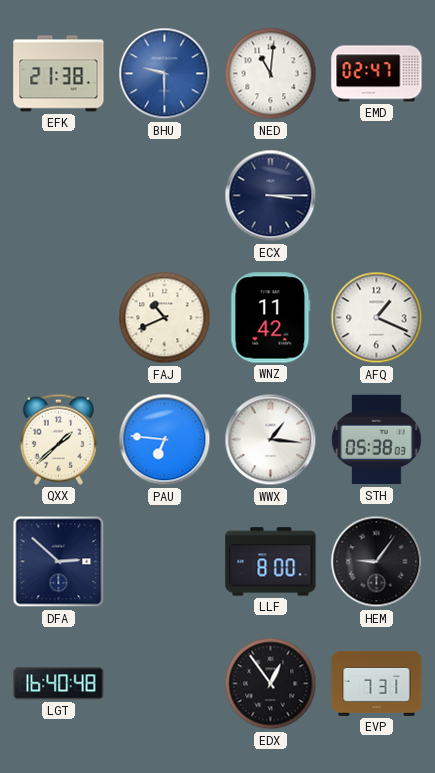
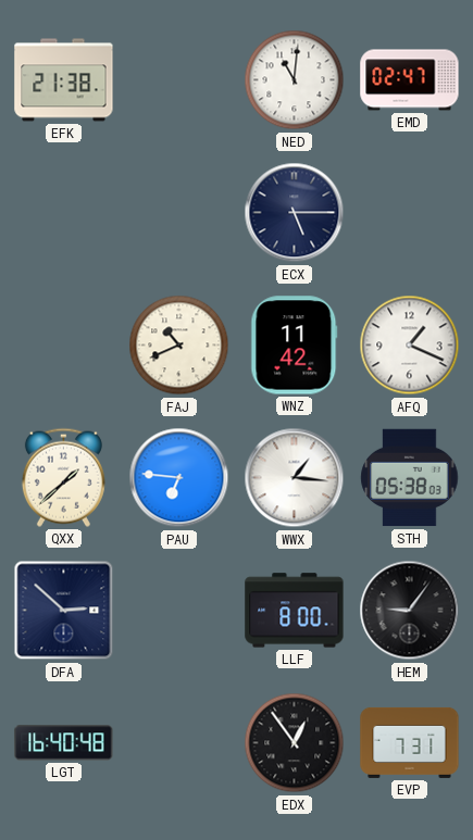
BHU: 9:30 -> none (165, 74)
ECX: 3:15 -> 5:15 (295, 213)
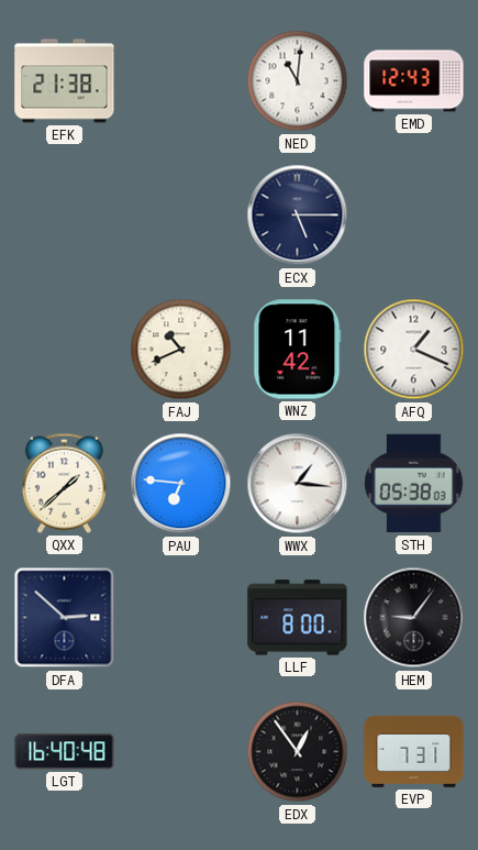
EMD: 02:47 -> 12:43 (414, 81)
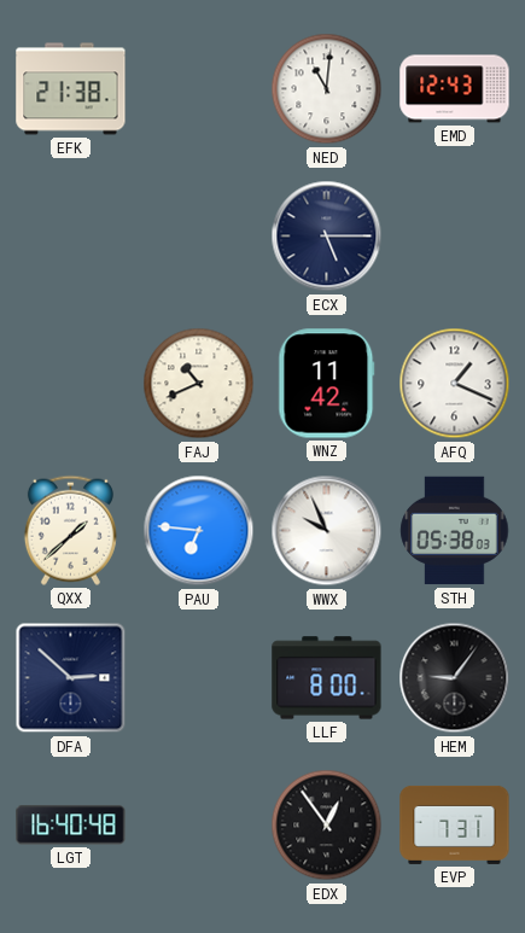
WWX: 1:16 -> 9:56 (327, 531)
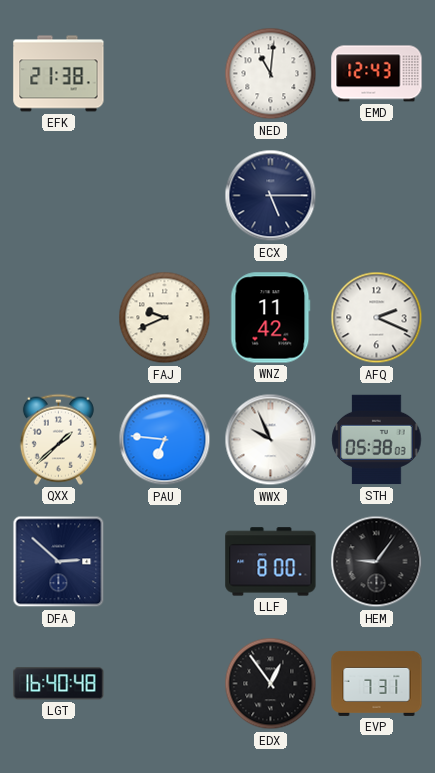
FAJ: 10:41 -> 9:41 (165, 318)
AFQ: 1:19 -> 2:19 (377, 318)
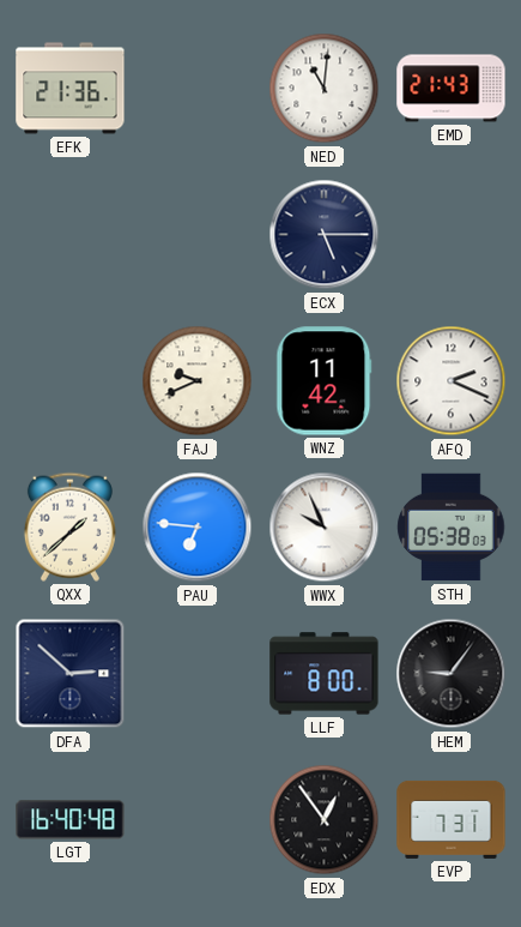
EFK: 21:38 -> 21:36 (71, 89)
EMD: 12:43 -> 21:43 (452, 89)
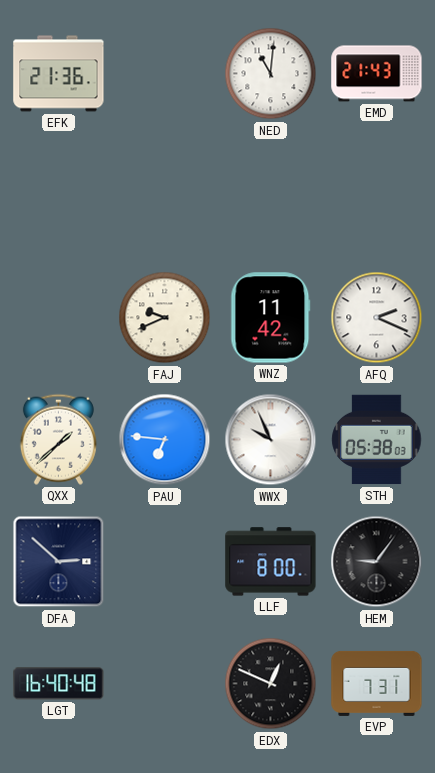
ECX: 5:15 -> none (325, 235)
EDX: 12:54 -> 12:49 (271, 684)
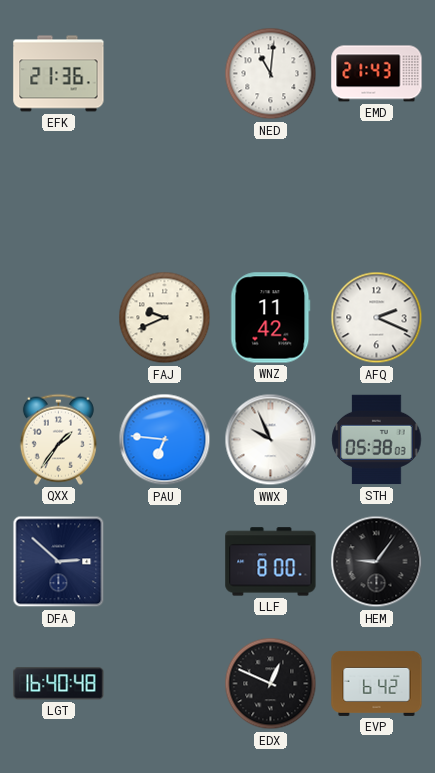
QXX: 1:38 -> 1:36 (58, 439)
EVP: 7:31 -> 6:42 (377, 683)
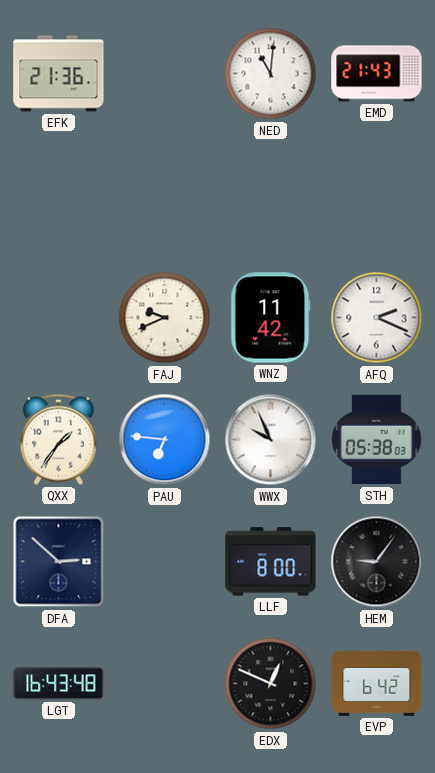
LGT: 16:40 -> 16:43 (59, 684)
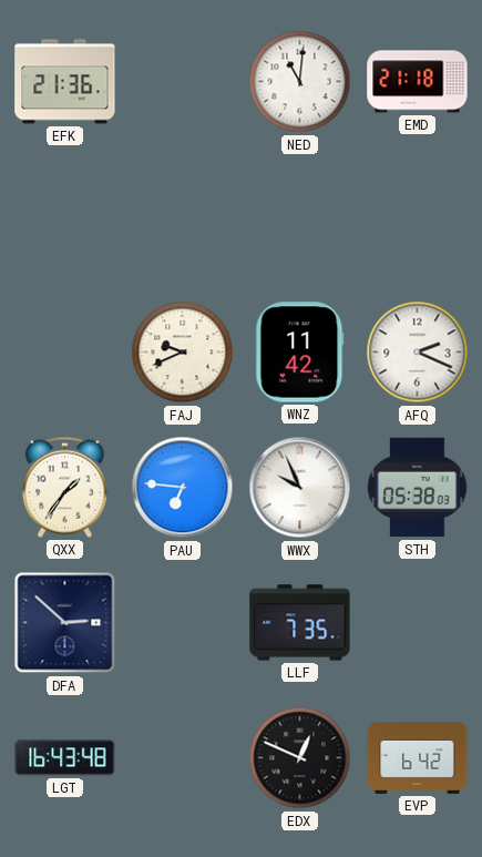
EMD: 21:43 -> 21:18 (418, 82)
LLF: 8:00 -> 7:35 (300, 623)
HEM: 9:06 -> none (377, 562)
